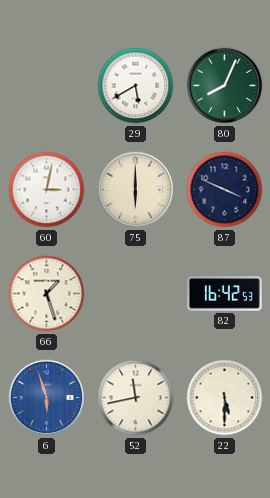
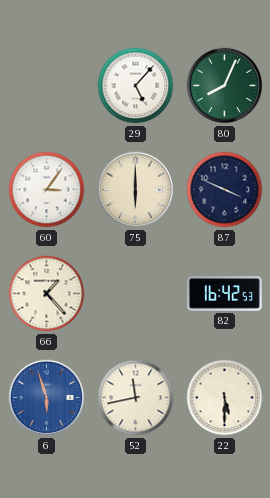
29: 5:40 -> 5:07 (136, 86)
60: 3:02 -> 3:06 (47, 190)
66: 1:27 -> 1:23 (47, 294)
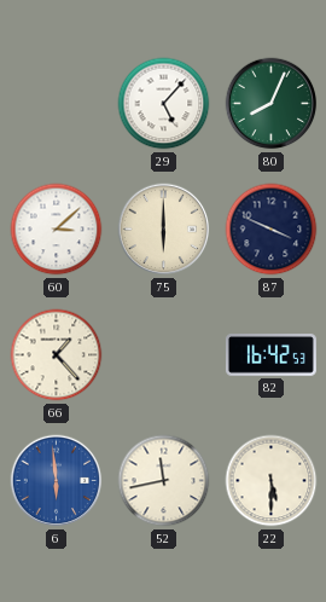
60: 3:06 -> 3:08 (57, 230)
6: 5:57 -> 5:59 (57, 481)
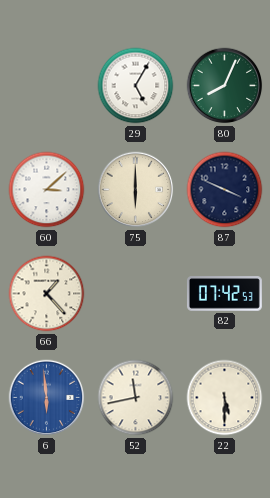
29: 5:07 -> 5:05 (136, 86)
82: 16:42 -> 07:42 (224, 294)
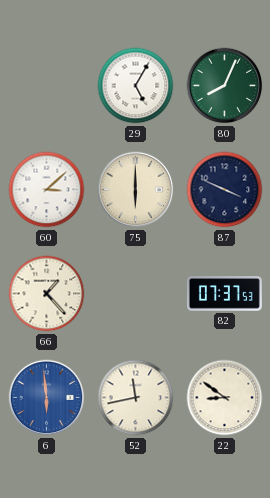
82: 07:42 -> 07:37 (224, 294)
22: 5:30 -> 8:51 (225, 398)
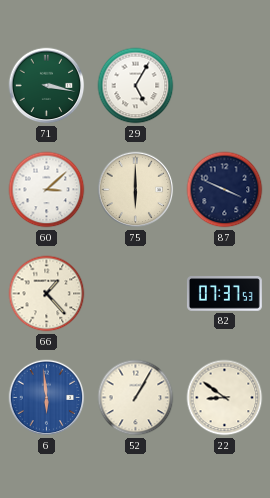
71: none -> 3:17 (47, 86)
80: 8:04 -> none (225, 86)
52: 11:43 -> 1:05 (136, 398)
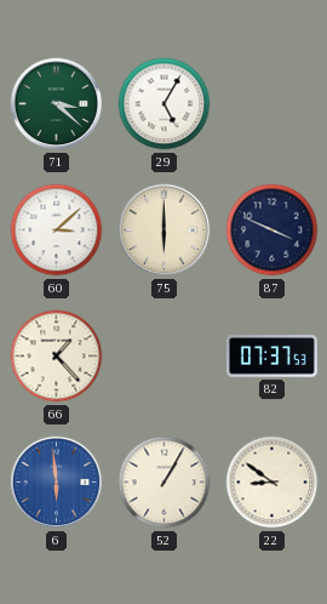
71: 3:17 -> 3:22 (57, 104)
